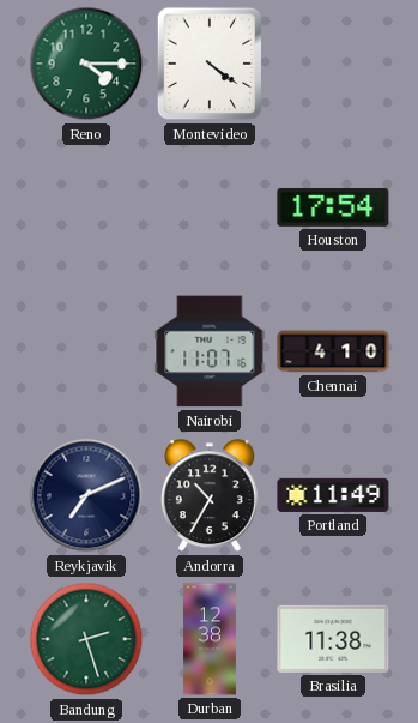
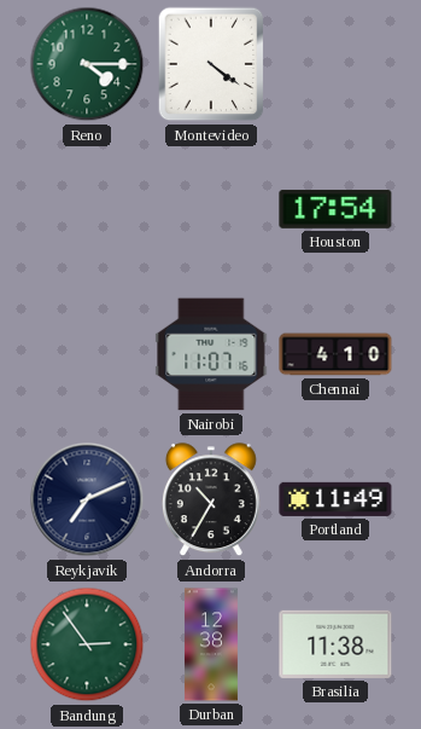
Bandung: 2:27 -> 2:54 (87, 644)
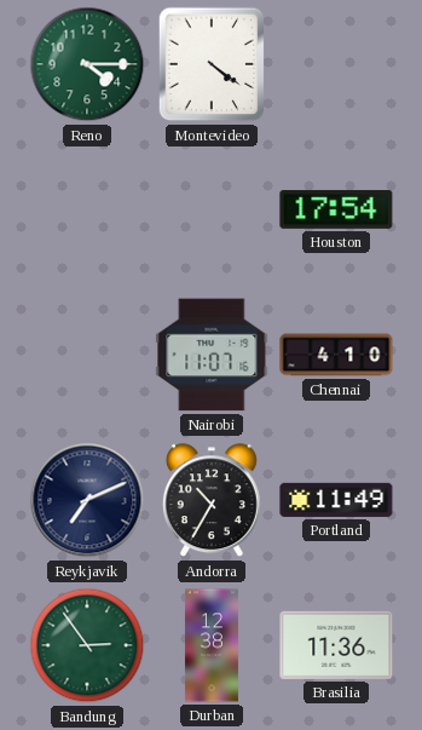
Brasilia: 11:38 -> 11:36 (336, 645)
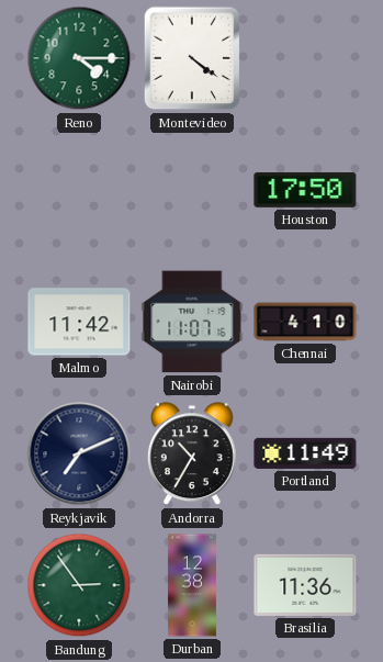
Houston: 17:54 -> 17:50 (305, 190)
Malmo: none -> 11:42 (79, 322)
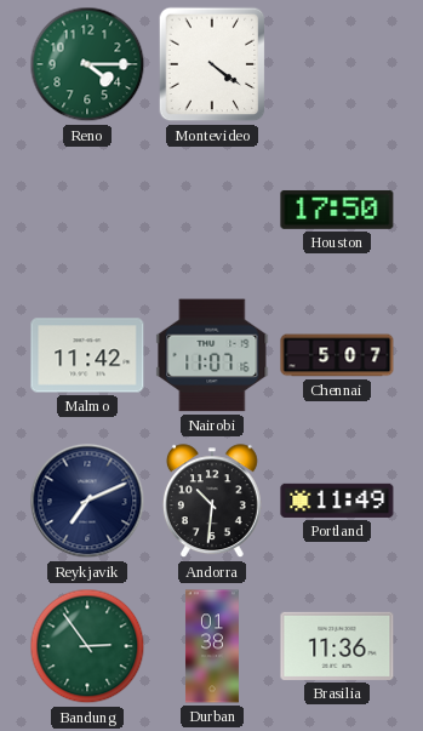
Chennai: 4:10 -> 5:07 (337, 355)
Andorra: 10:35 -> 10:31 (212, 502)
Durban: 12:38 -> 01:38 (212, 646)
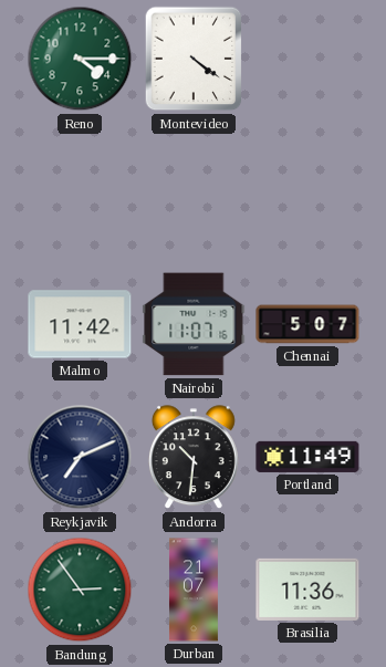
Houston: 17:50 -> none (337, 210)
Durban: 01:38 -> 21:07 (194, 590)
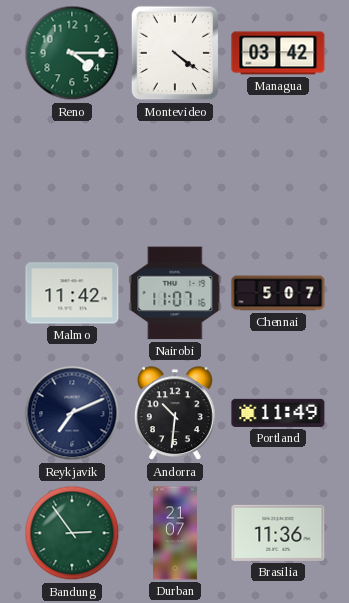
Managua: none -> 03:42 (278, 53)
